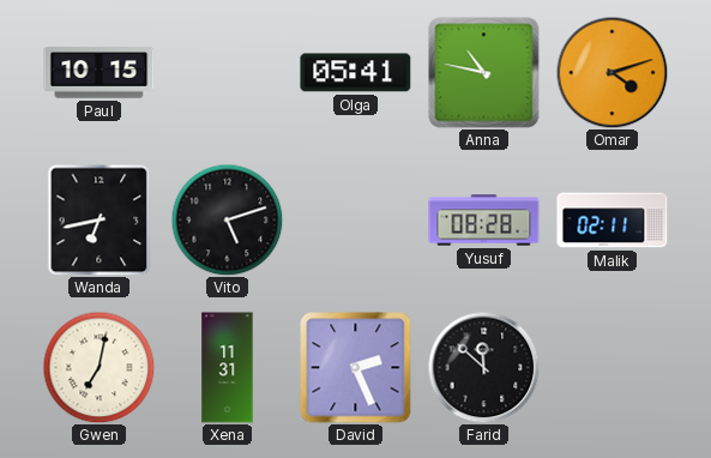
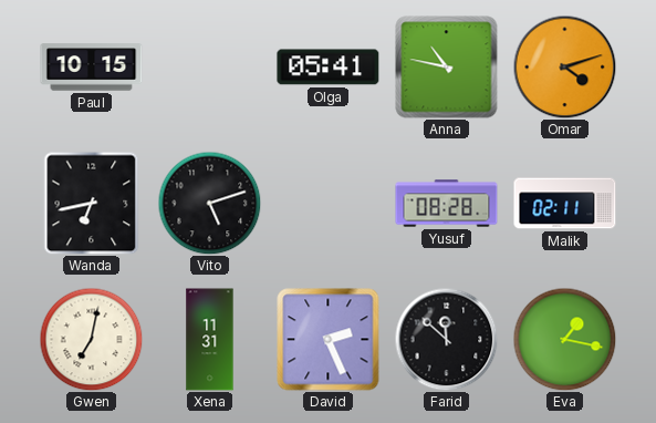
Eva: none -> 1:17 (564, 339)
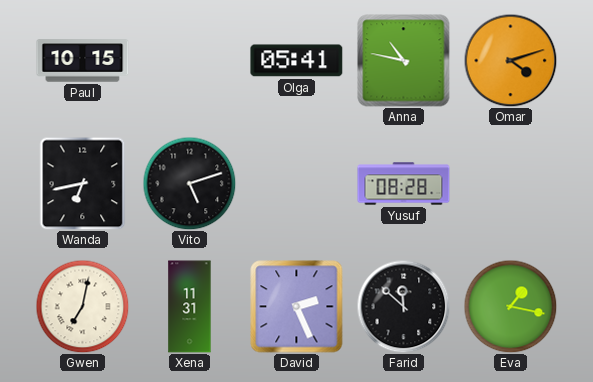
Malik: 02:11 -> none (565, 204)
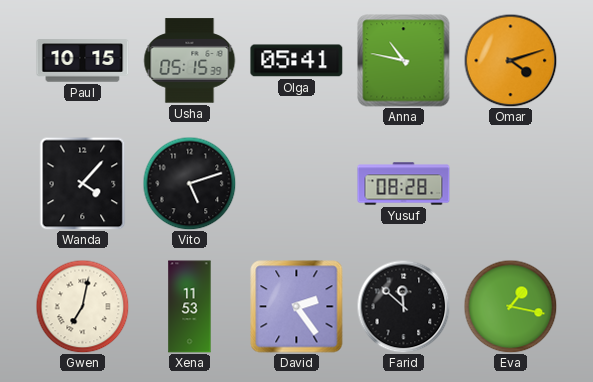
Usha: none -> 05:15 (190, 61)
Wanda: 6:43 -> 4:07 (83, 183)
Xena: 11:31 -> 11:53 (190, 307)
David: 2:26 -> 2:24 (297, 307)
